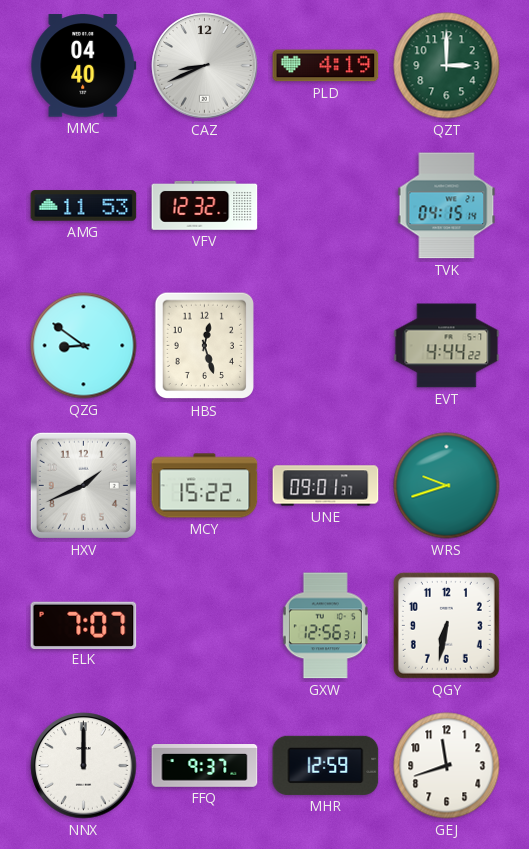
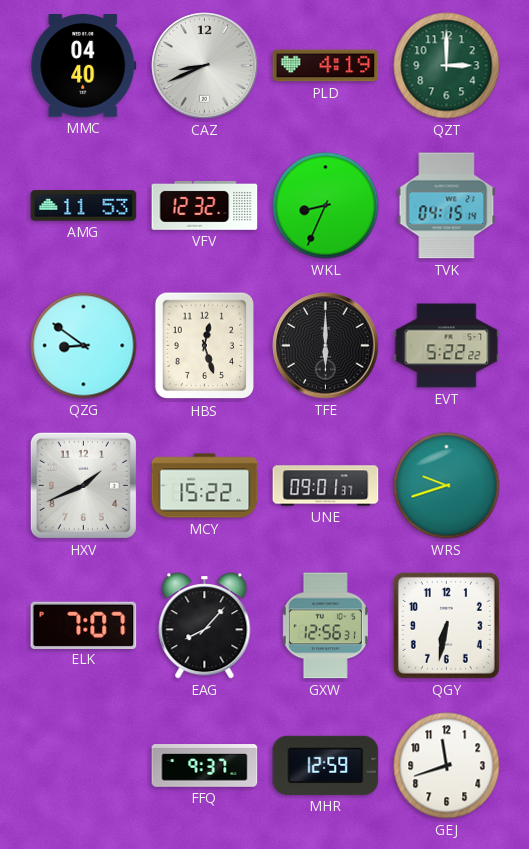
WKL: none -> 8:34 (326, 206)
TFE: none -> 6:00 (326, 346)
EVT: 4:44 -> 5:22 (447, 346)
EAG: none -> 8:07 (205, 626)
NNX: 12:00 -> none (84, 766)
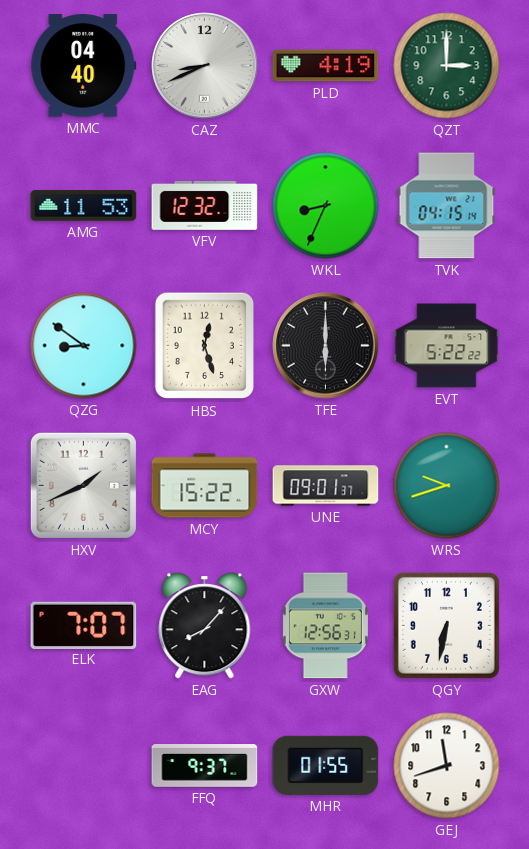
MHR: 12:59 -> 01:55 (326, 765)
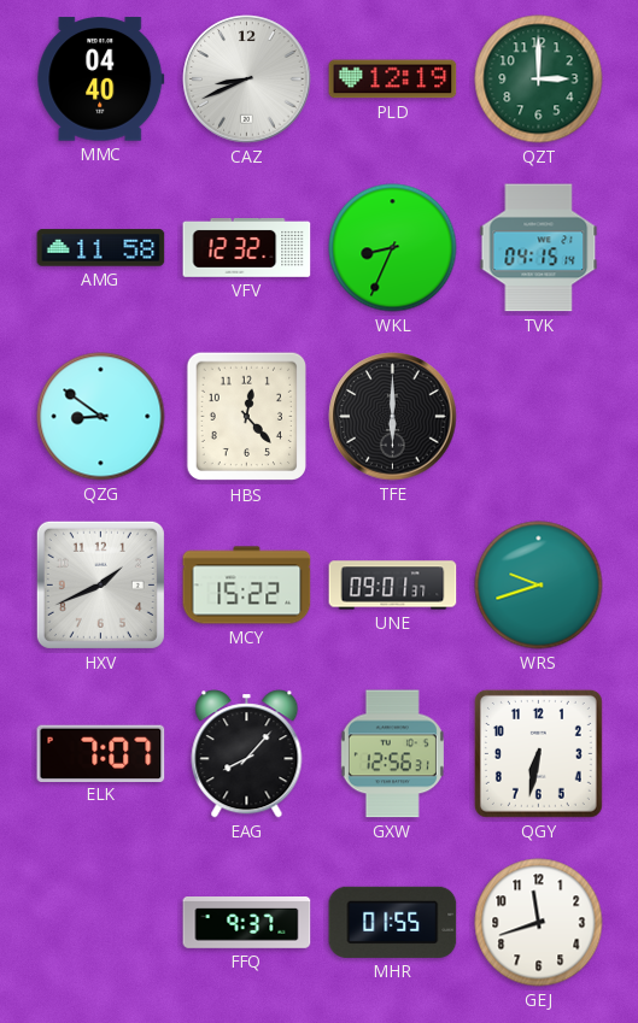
PLD: 4:19 -> 12:19 (393, 80)
AMG: 11:53 -> 11:58 (101, 248)
HBS: 12:27 -> 12:23 (246, 417)
EVT: 5:22 -> none (447, 346)
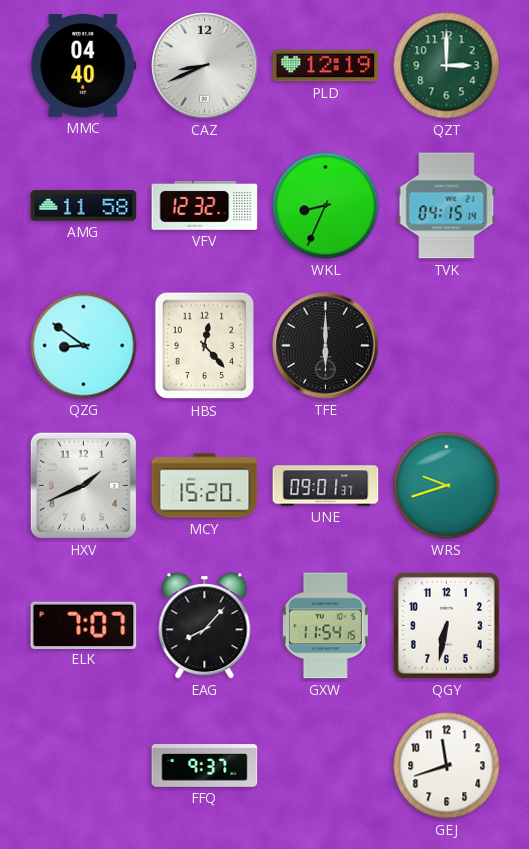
MCY: 15:22 -> 15:20 (205, 486)
GXW: 12:56 -> 11:54 (325, 626)
MHR: 01:55 -> none (393, 922)
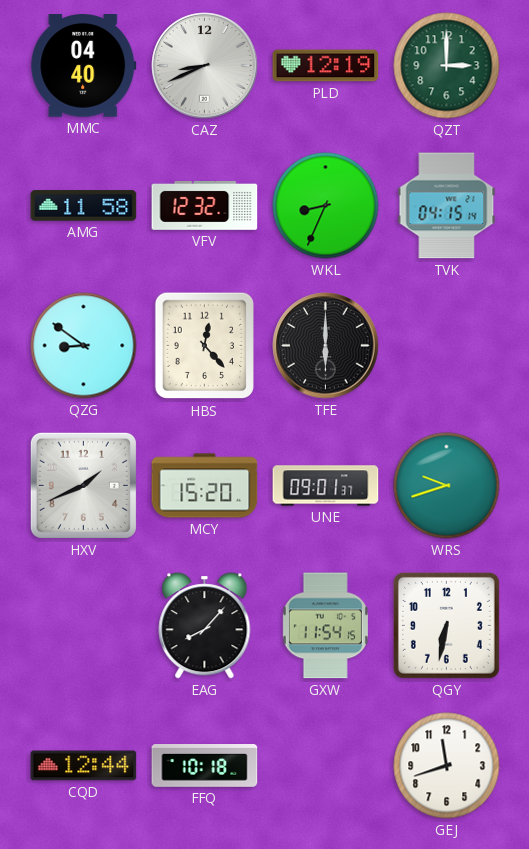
ELK: 7:07 -> none (84, 625)
CQD: none -> 12:44 (84, 766)
FFQ: 9:37 -> 10:18 (205, 766)
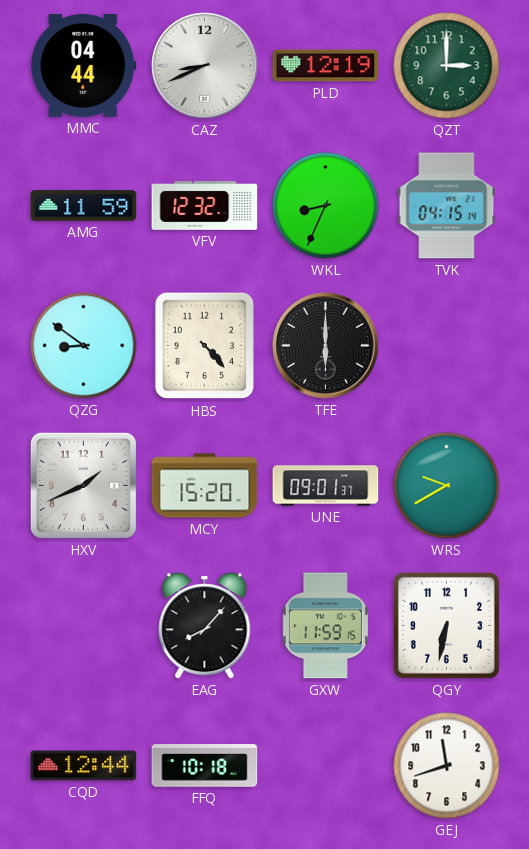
MMC: 04:40 -> 04:44 (84, 66)
AMG: 11:58 -> 11:59 (84, 206)
HBS: 12:23 -> 4:23 (204, 346)
WRS: 9:42 -> 9:40 (447, 486)
GXW: 11:54 -> 11:59 (325, 626)
